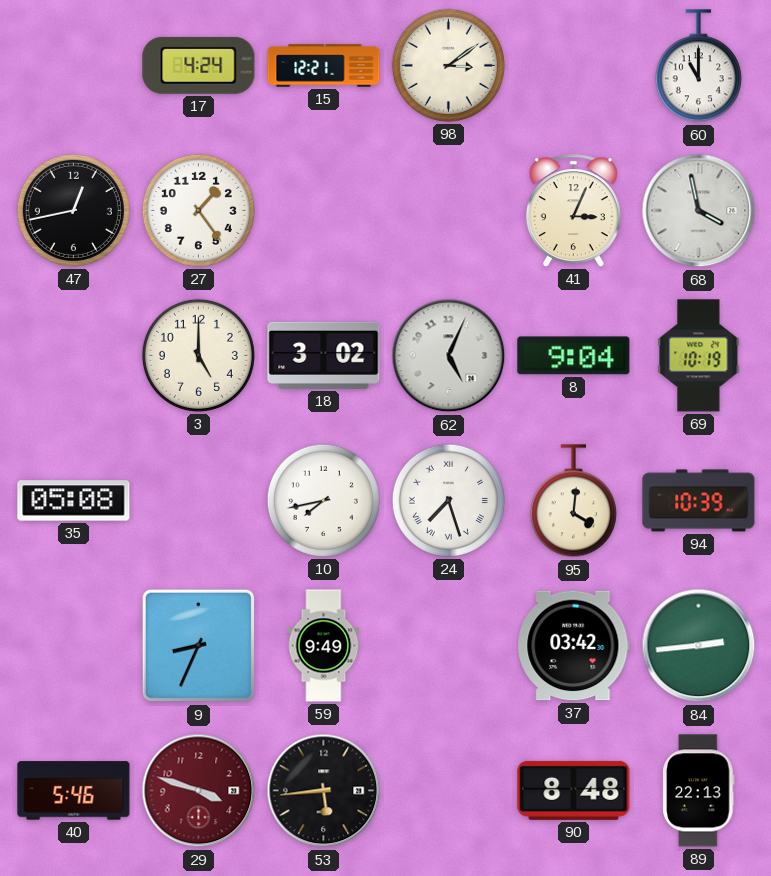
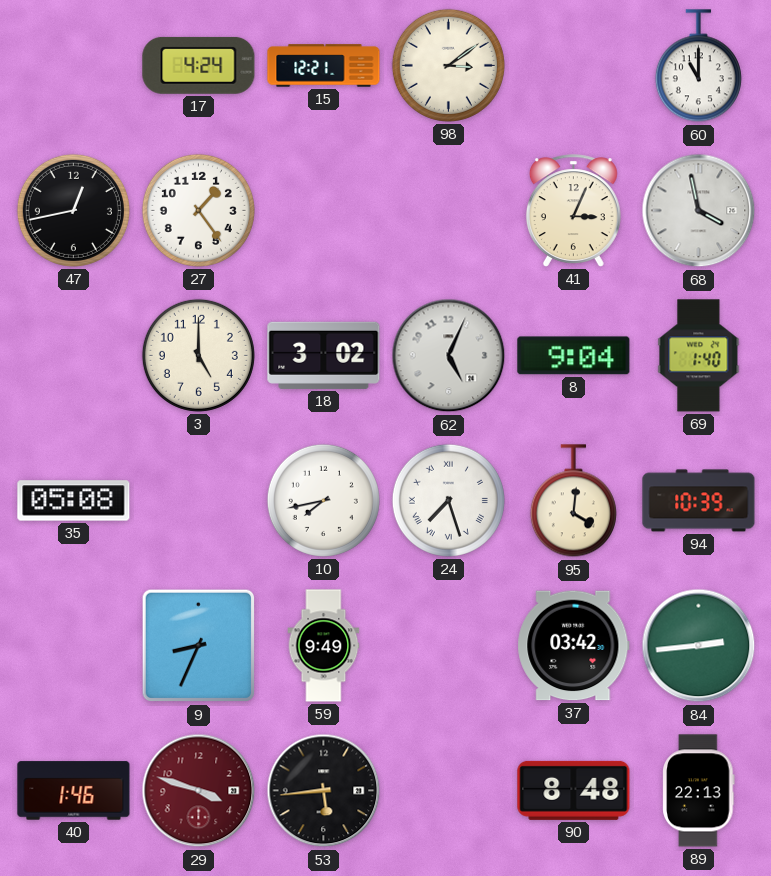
69: 10:19 -> 1:40 (699, 356)
40: 5:46 -> 1:46 (74, 791)
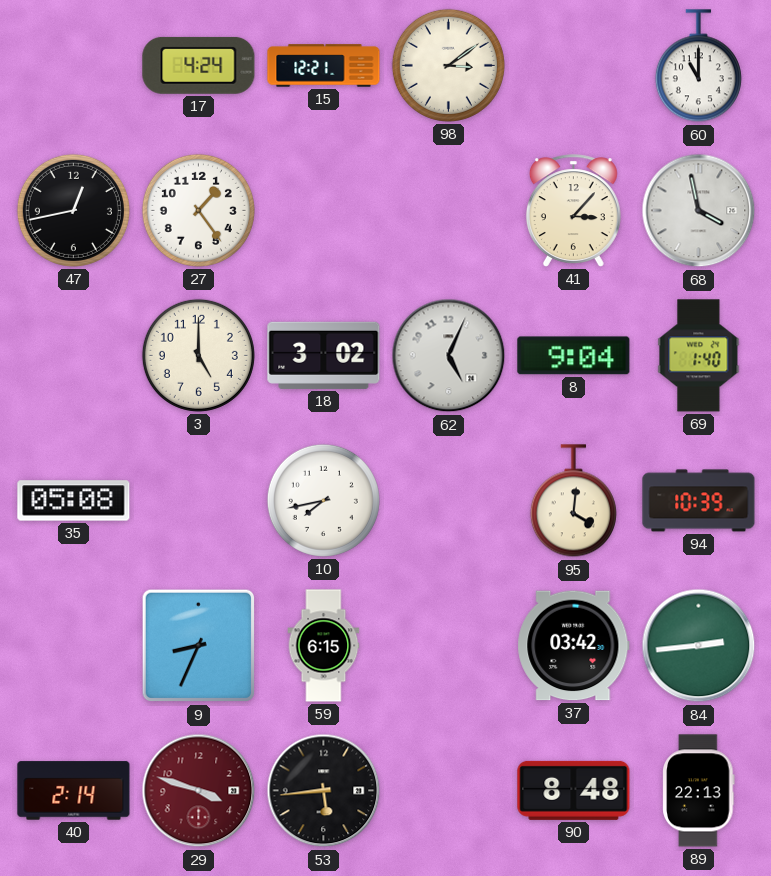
41: 3:04 -> 3:07 (573, 211)
24: 7:27 -> none (448, 500)
59: 9:49 -> 6:15 (324, 646)
40: 1:46 -> 2:14 (74, 791)
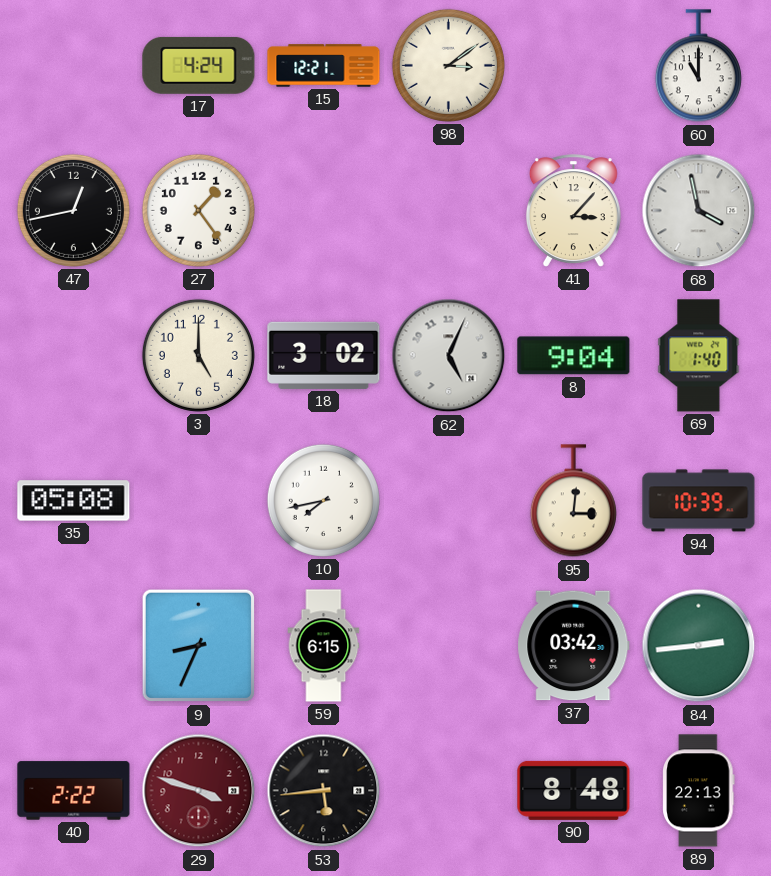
95: 4:01 -> 3:01 (573, 501)
40: 2:14 -> 2:22 (74, 791)
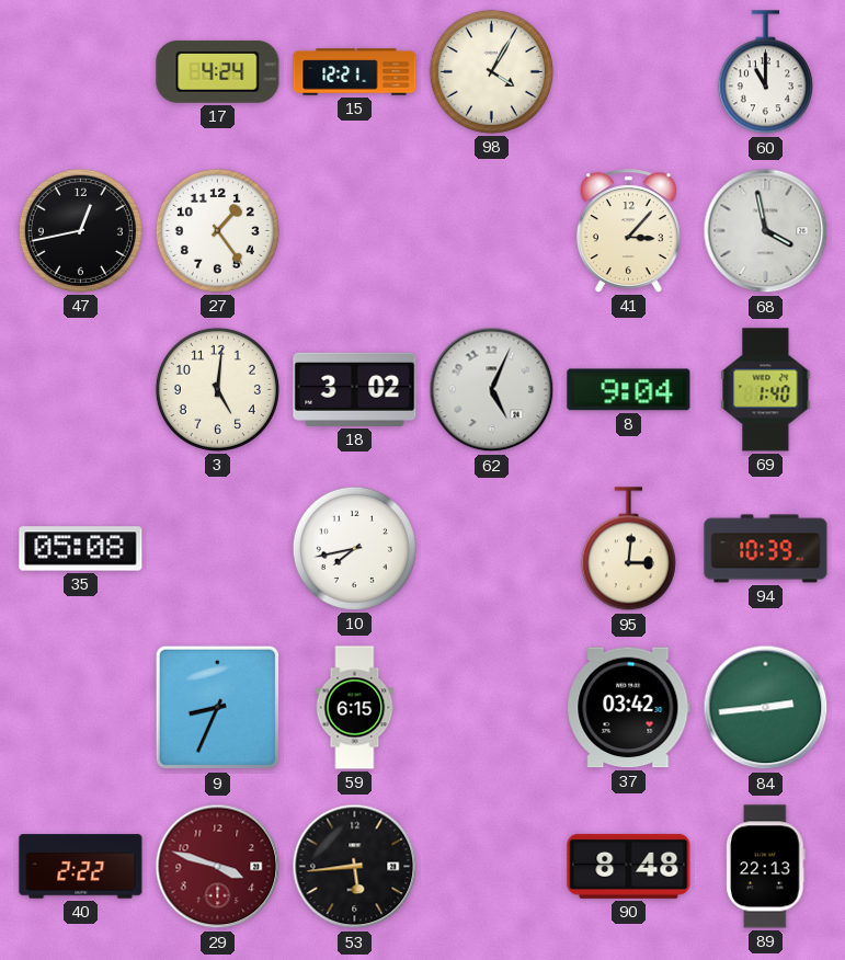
98: 3:09 -> 4:05 (491, 71)
3: 5:00 -> 5:01 (217, 389)
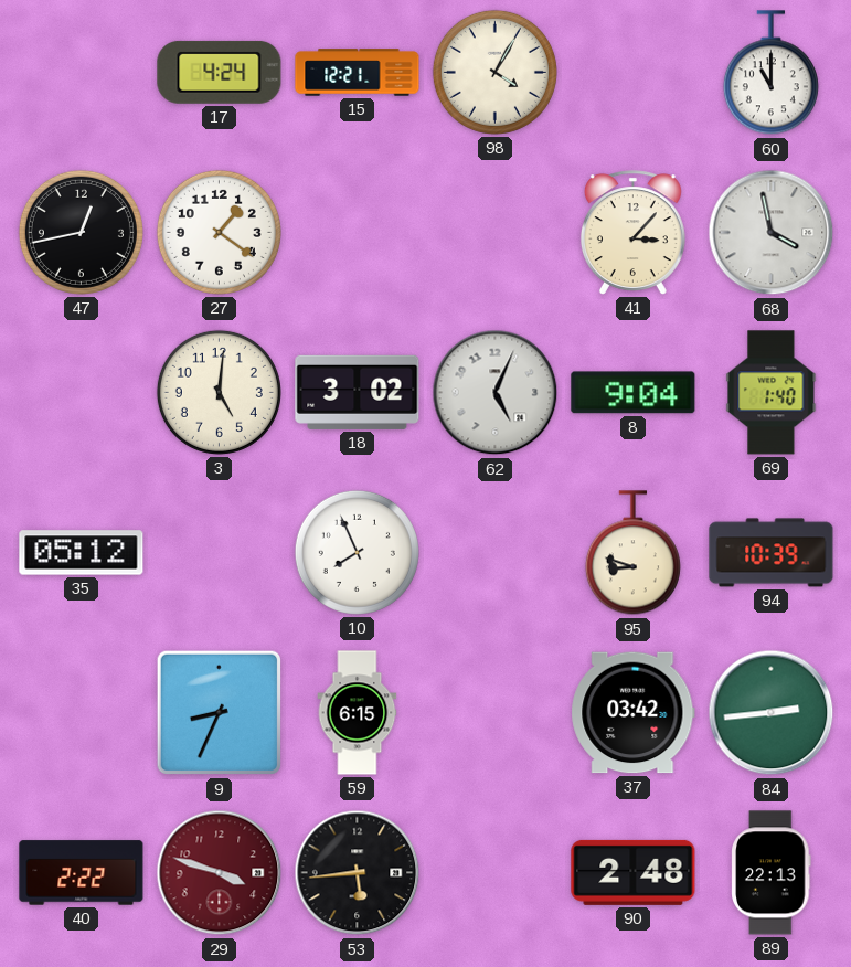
27: 1:24 -> 1:21 (219, 232)
35: 05:08 -> 05:12 (82, 553)
10: 7:43 -> 7:56 (357, 552)
95: 3:01 -> 8:48 (632, 553)
90: 8:48 -> 2:48 (634, 872)
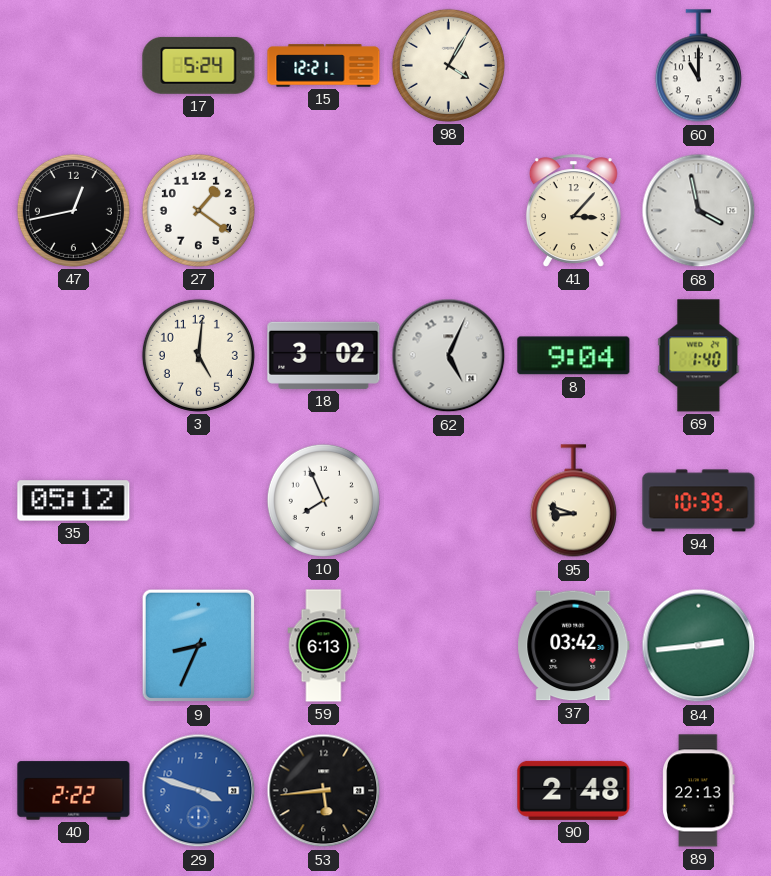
17: 4:24 -> 5:24 (199, 65)
59: 6:15 -> 6:13 (324, 646)
29 dial: burgundy -> blue (199, 791)
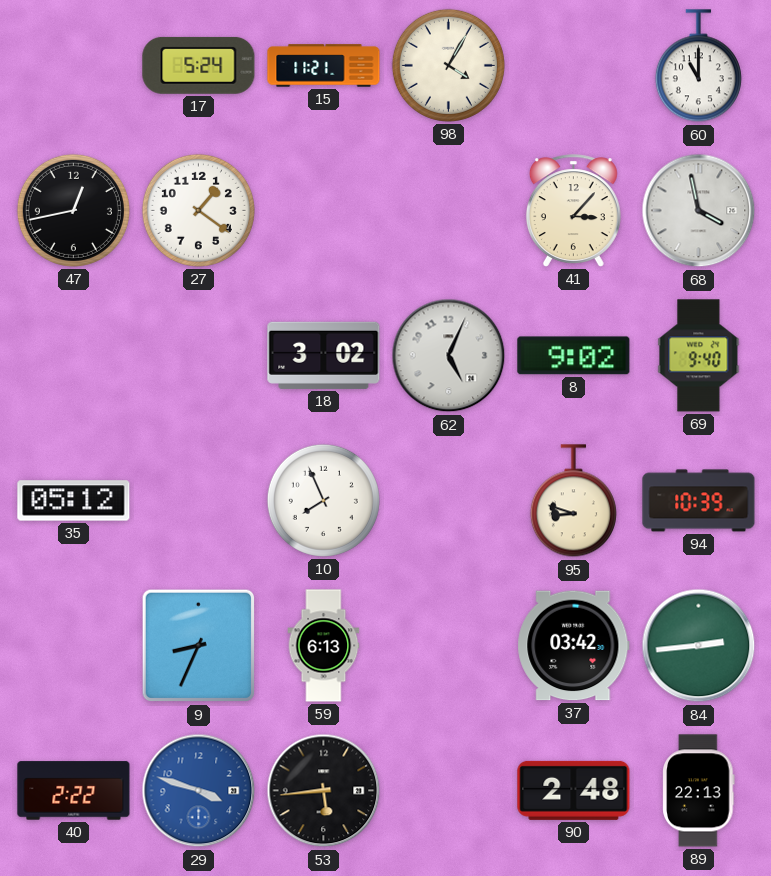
15: 12:21 -> 11:21 (324, 66)
3: 5:01 -> none (198, 355)
8: 9:04 -> 9:02 (574, 356)
69: 1:40 -> 9:40 (699, 356)
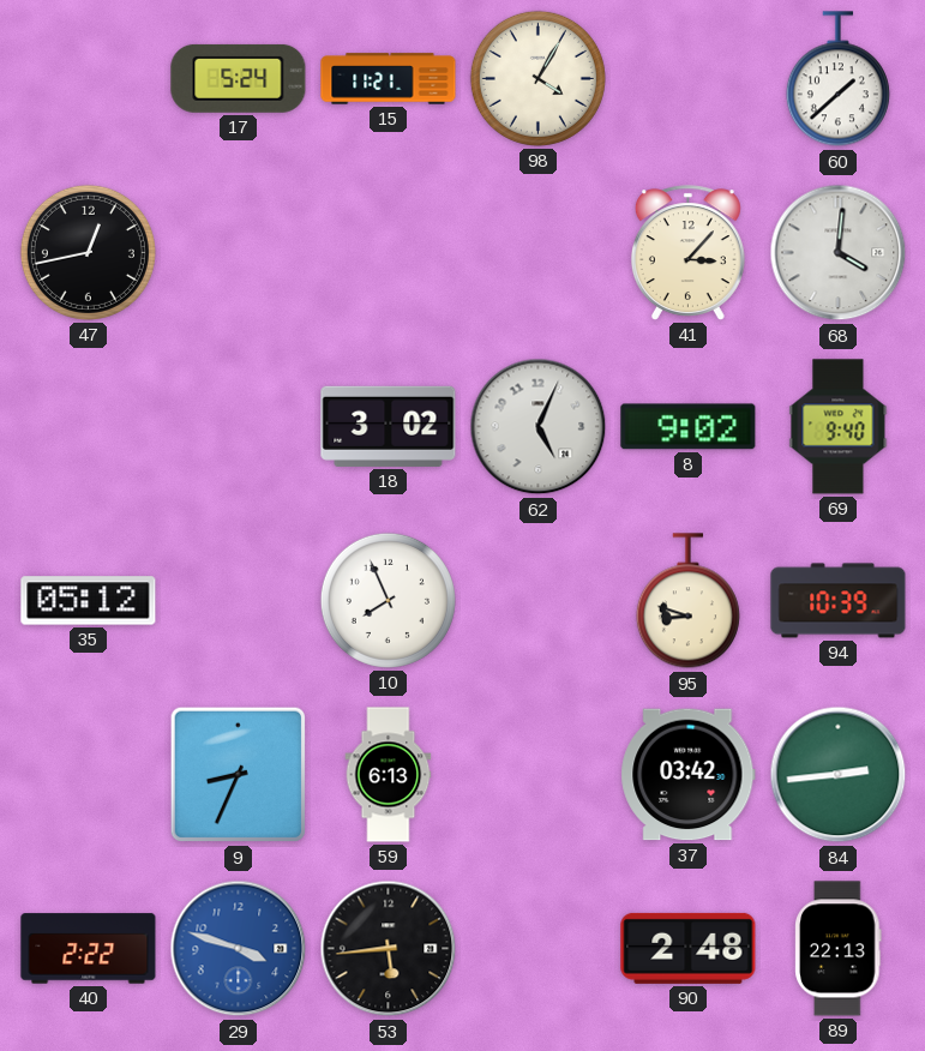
60: 11:00 -> 1:38 (837, 79)
27: 1:21 -> none (198, 210)
68: 3:58 -> 4:01 (839, 253)
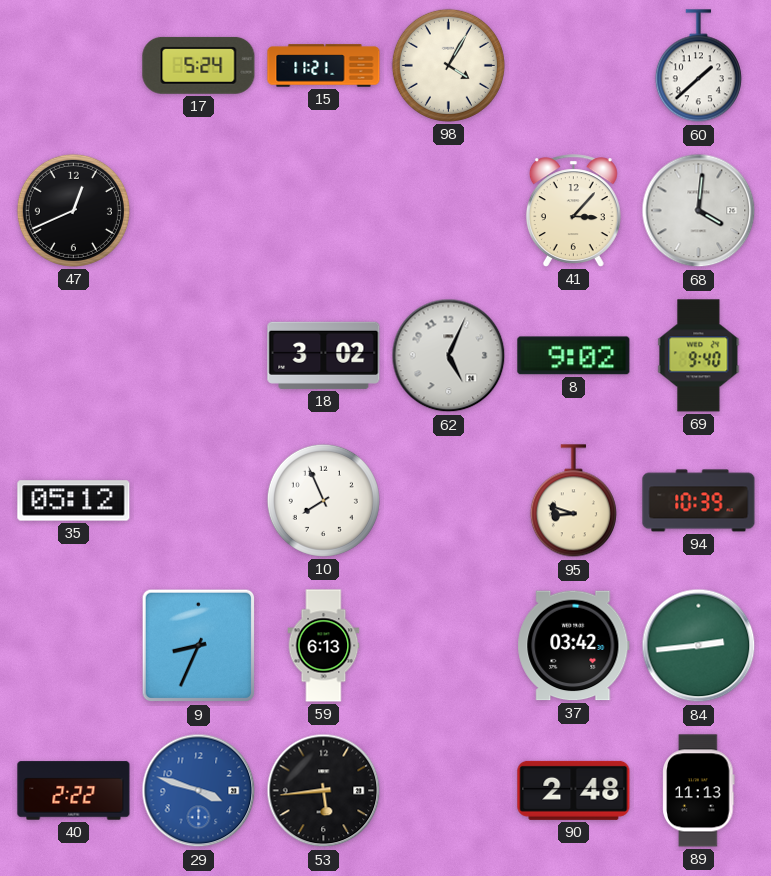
47: 12:43 -> 12:41 (73, 210)
89: 22:13 -> 11:13 (699, 791)
